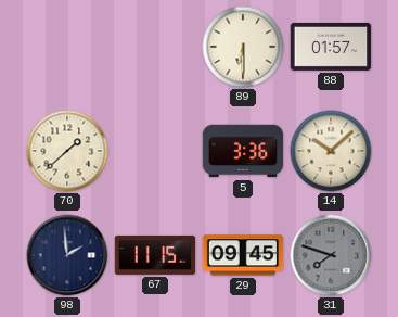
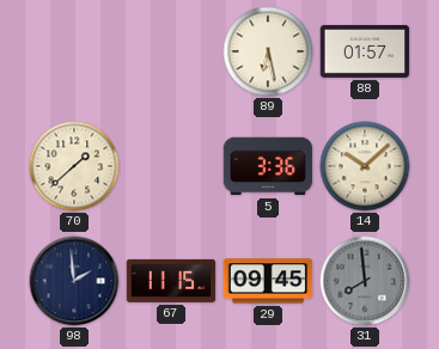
89: 6:30 -> 6:28 (268, 51)
31: 7:48 -> 7:59 (365, 281)
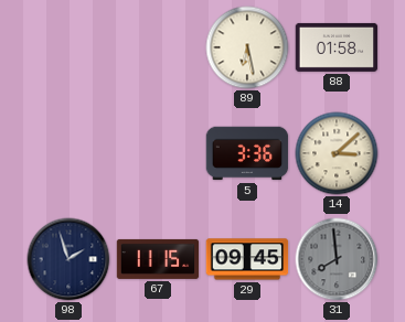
88: 01:57 -> 01:58 (337, 47)
70: 1:38 -> none (74, 166)
14: 10:08 -> 3:08 (337, 153)
98: 1:59 -> 1:57 (68, 259)
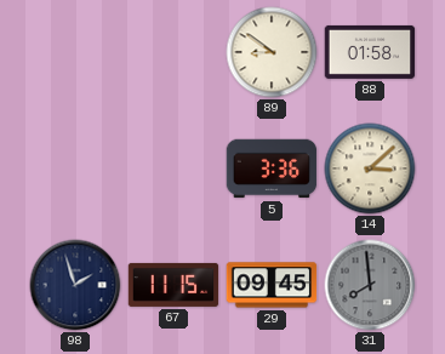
89: 6:28 -> 8:51 (272, 52)
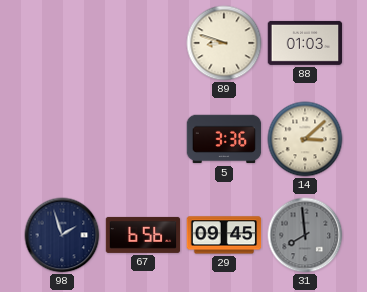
89: 8:51 -> 8:48 (224, 43)
88: 01:58 -> 01:03 (305, 43)
67: 11:15 -> 6:56 (143, 235)
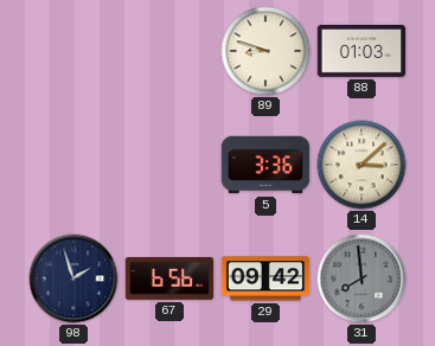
29: 09:45 -> 09:42 (266, 278)
